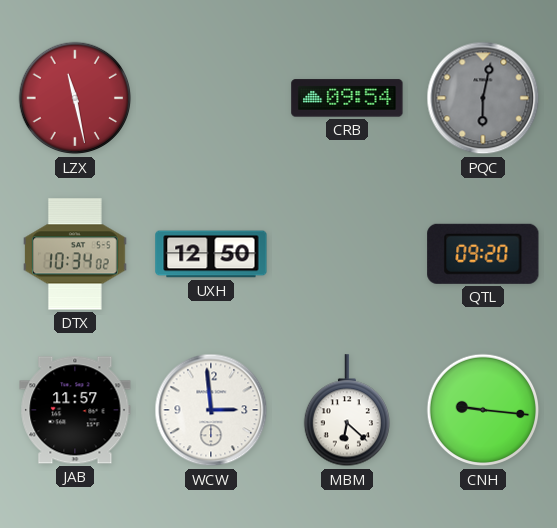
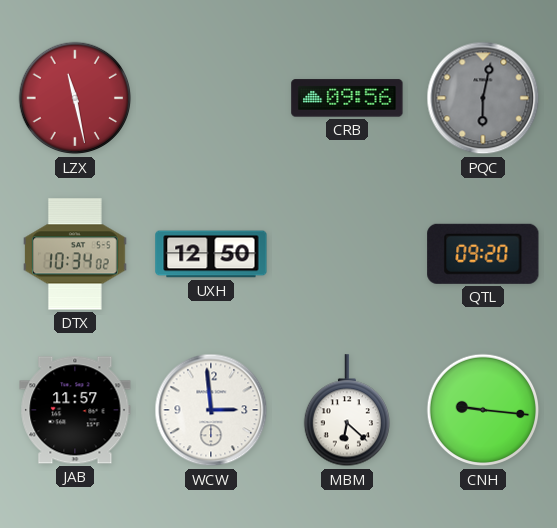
CRB: 09:54 -> 09:56 (347, 98)
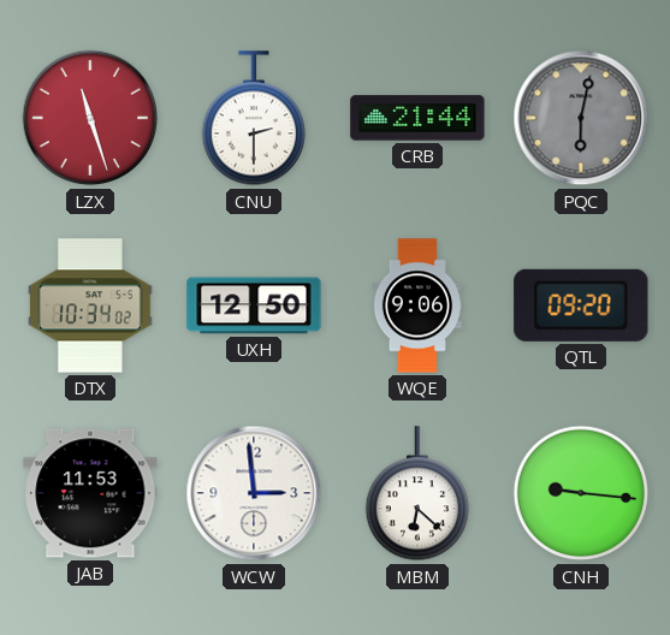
LZX: 11:28 -> 11:27 (90, 118)
CNU: none -> 2:30 (253, 119)
CRB: 09:56 -> 21:44 (417, 118)
WQE: none -> 9:06 (416, 305)
JAB: 11:57 -> 11:53 (90, 493)
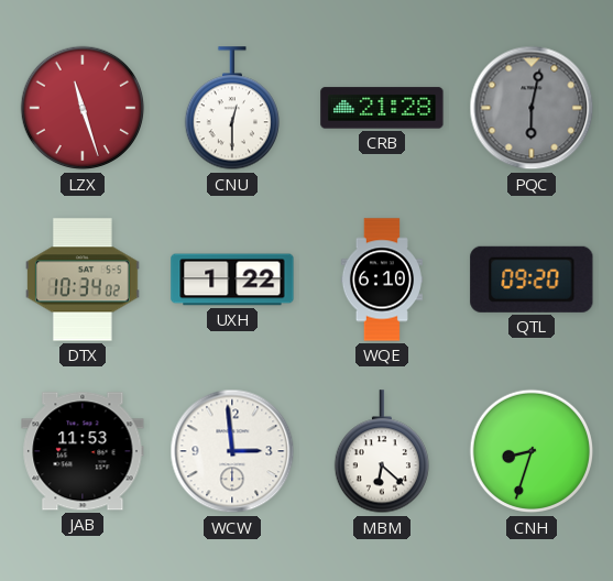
CNU: 2:30 -> 12:30 (231, 109)
CRB: 21:44 -> 21:28 (382, 108)
UXH: 12:50 -> 1:22 (232, 279)
WQE: 9:06 -> 6:10 (381, 279)
CNH: 9:16 -> 8:33 (532, 451)
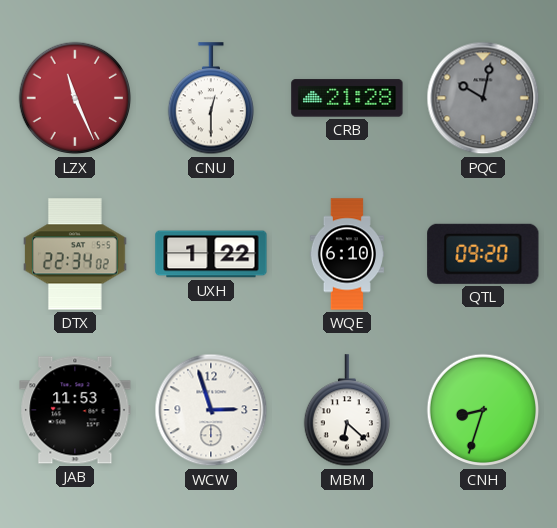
LZX: 11:27 -> 11:26 (75, 98)
PQC: 6:02 -> 10:02 (483, 98)
DTX: 10:34 -> 22:34 (75, 254)
WCW: 2:59 -> 2:57 (211, 410)
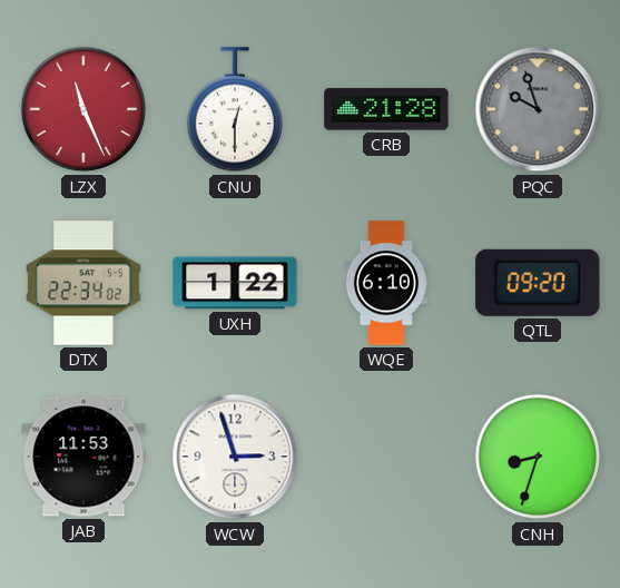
PQC: 10:02 -> 9:57 (538, 109)
MBM: 6:22 -> none (346, 411)
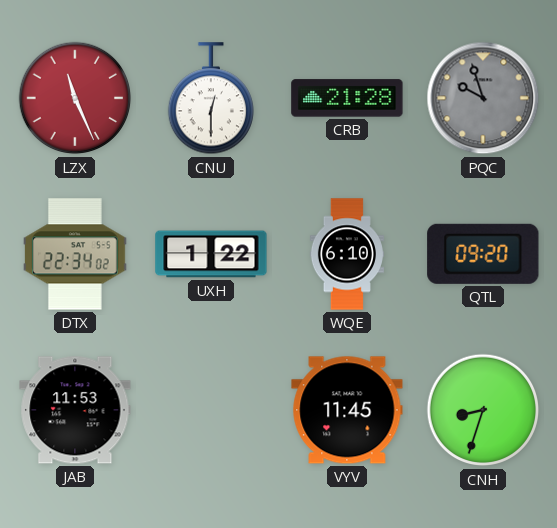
WCW: 2:57 -> none (235, 457)
VYV: none -> 11:45 (347, 410)
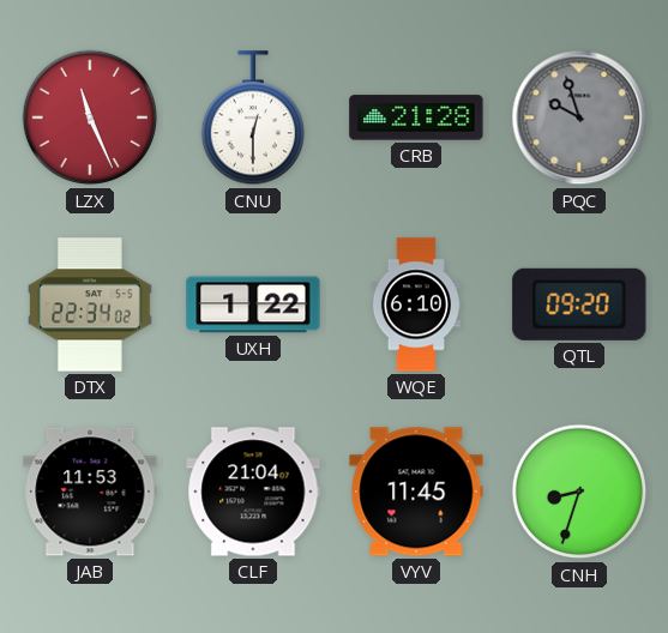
CLF: none -> 21:04 (253, 492)
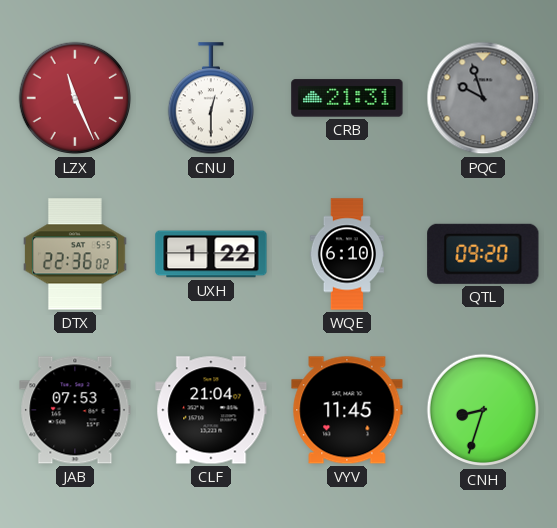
CRB: 21:28 -> 21:31 (347, 98)
DTX: 22:34 -> 22:36 (75, 254)
JAB: 11:53 -> 07:53 (75, 410)
